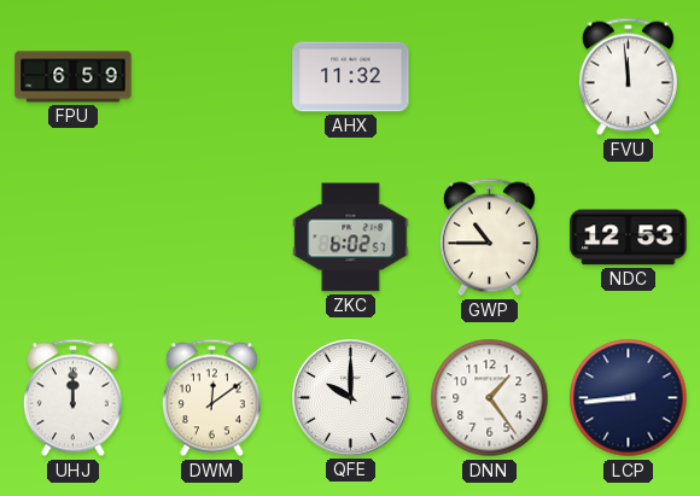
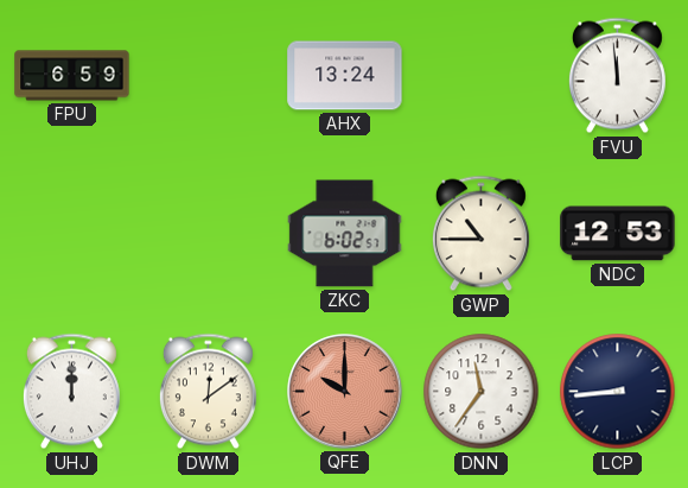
AHX: 11:32 -> 13:24 (345, 76)
QFE dial: white -> salmon (345, 392)
DNN: 1:24 -> 11:36 (482, 392)
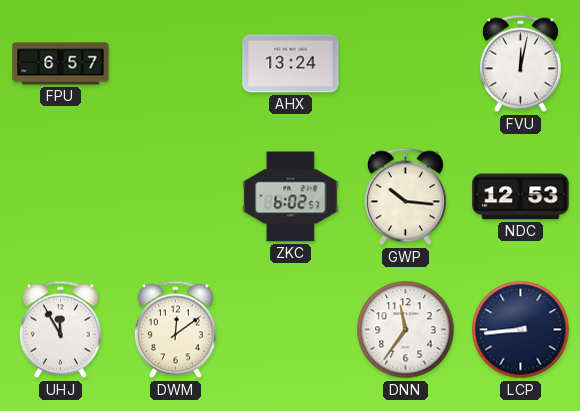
FPU: 6:59 -> 6:57 (61, 64)
FVU: 11:59 -> 12:02 (520, 64)
GWP: 10:45 -> 10:16 (405, 197)
UHJ: 12:00 -> 11:55 (60, 330)
QFE: 10:00 -> none (345, 392)
